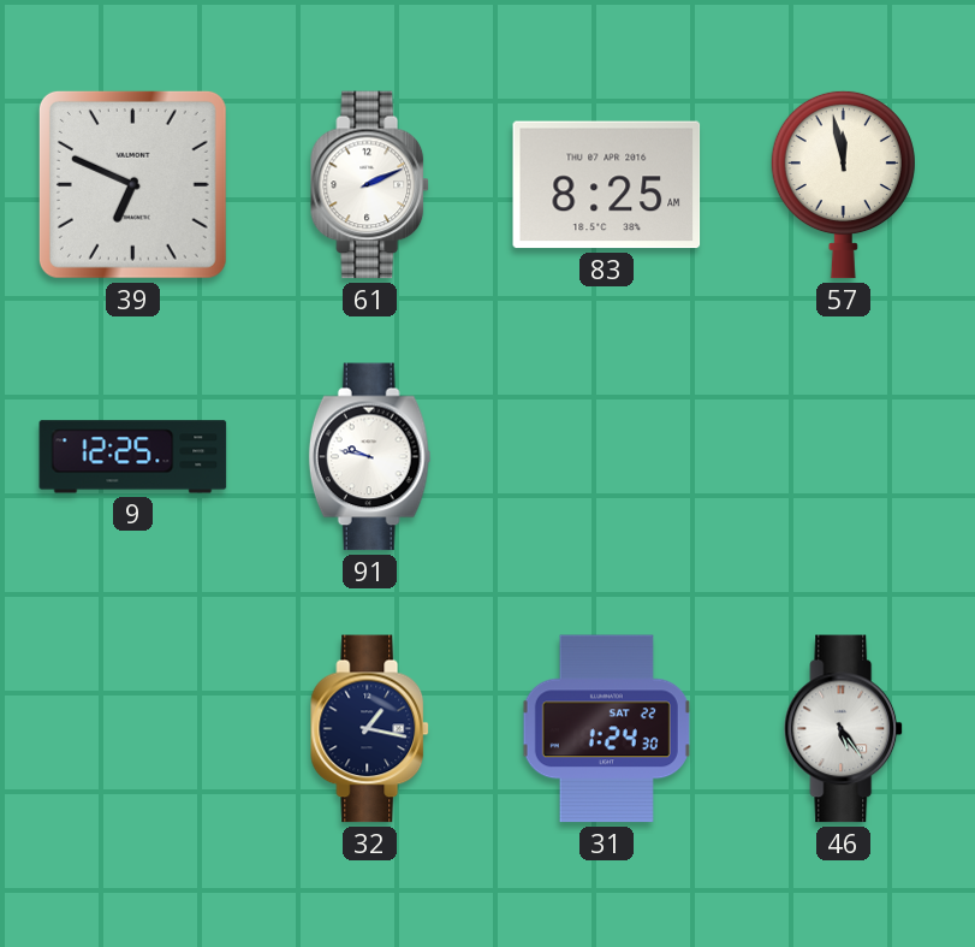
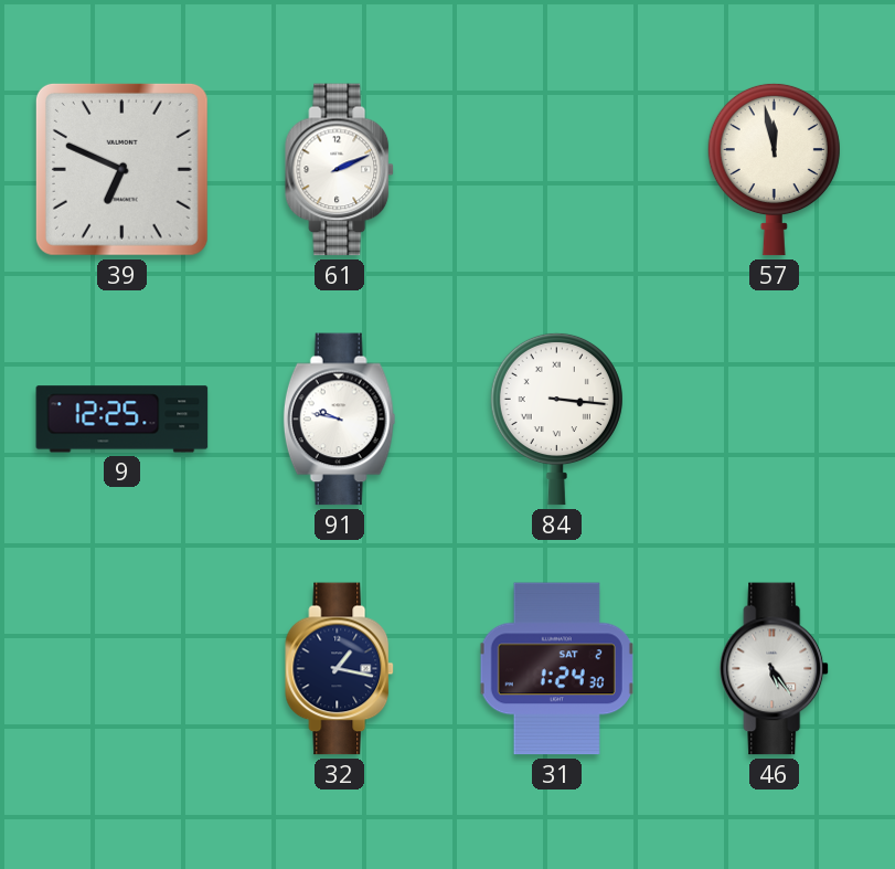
83: 8:25 -> none (607, 185)
84: none -> 3:16 (556, 418)
31 date: SAT 22 -> SAT 2 (556, 669)
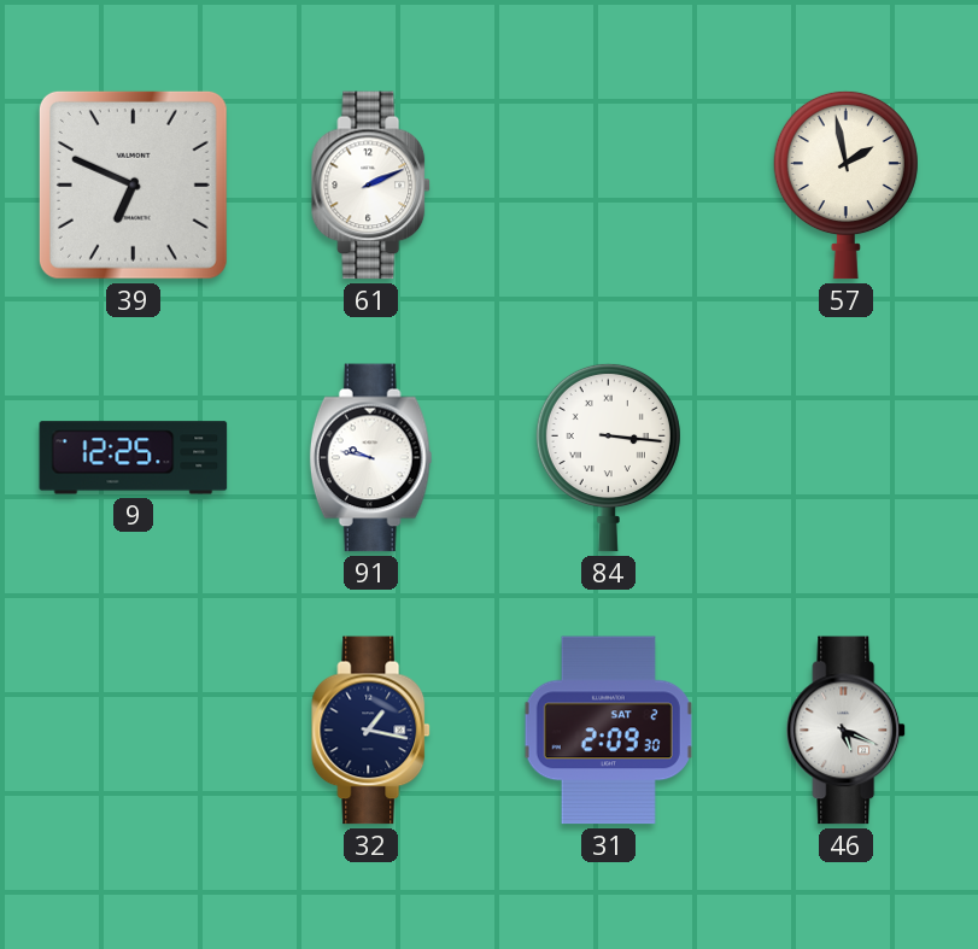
57: 11:58 -> 1:58 (845, 184)
31: 1:24 -> 2:09 (608, 731)
46: 5:24 -> 5:19 (847, 731)
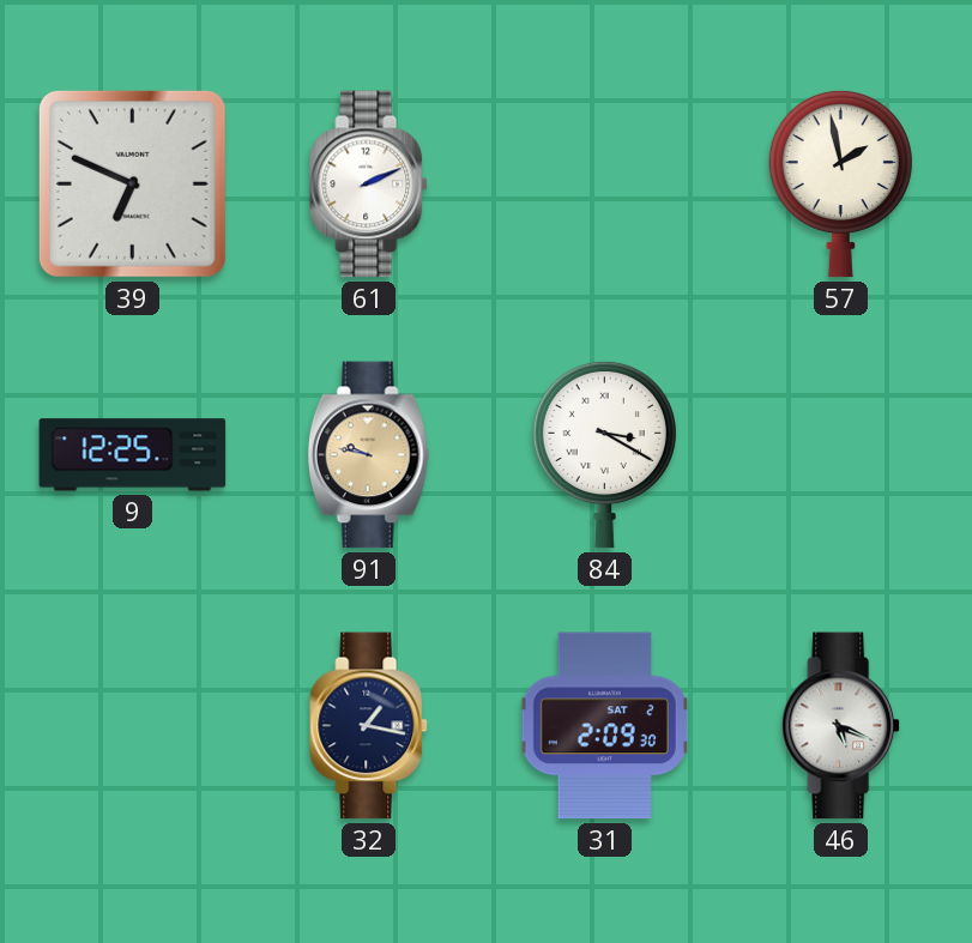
91 dial: white -> champagne (369, 455)
84: 3:16 -> 3:20 (604, 454)
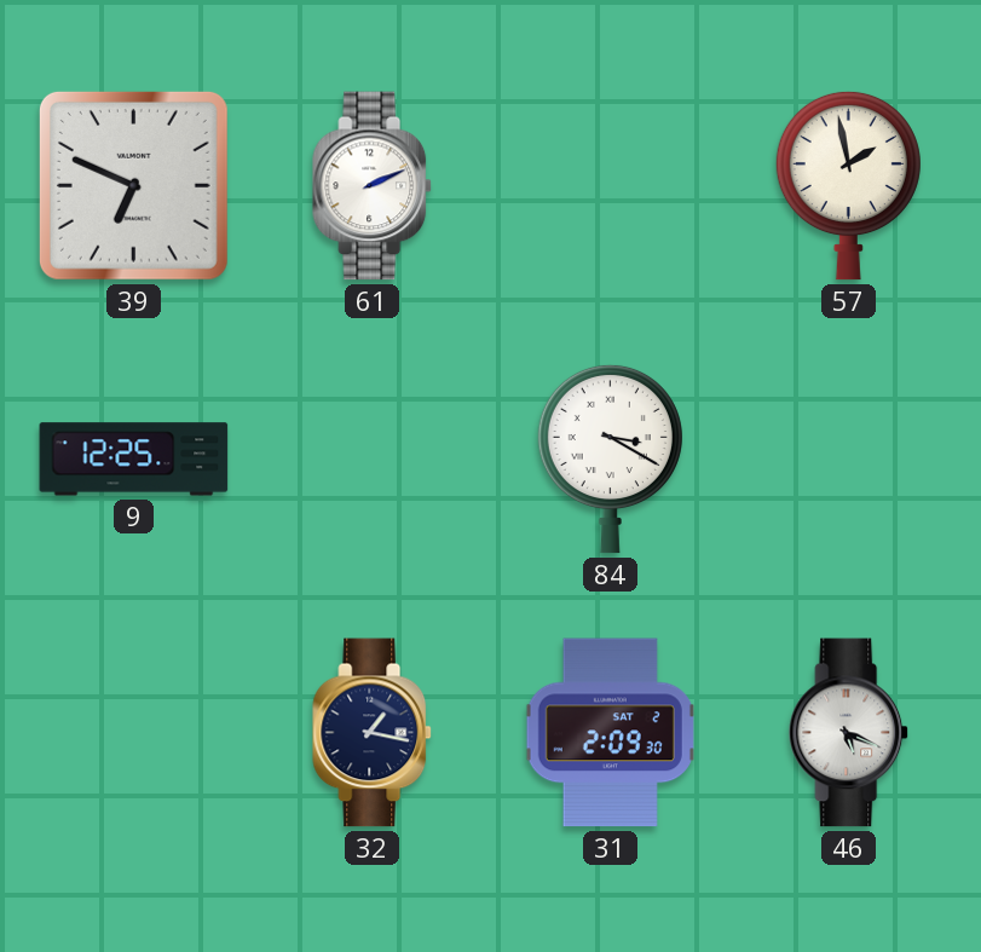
91: 9:47 -> none (369, 455)
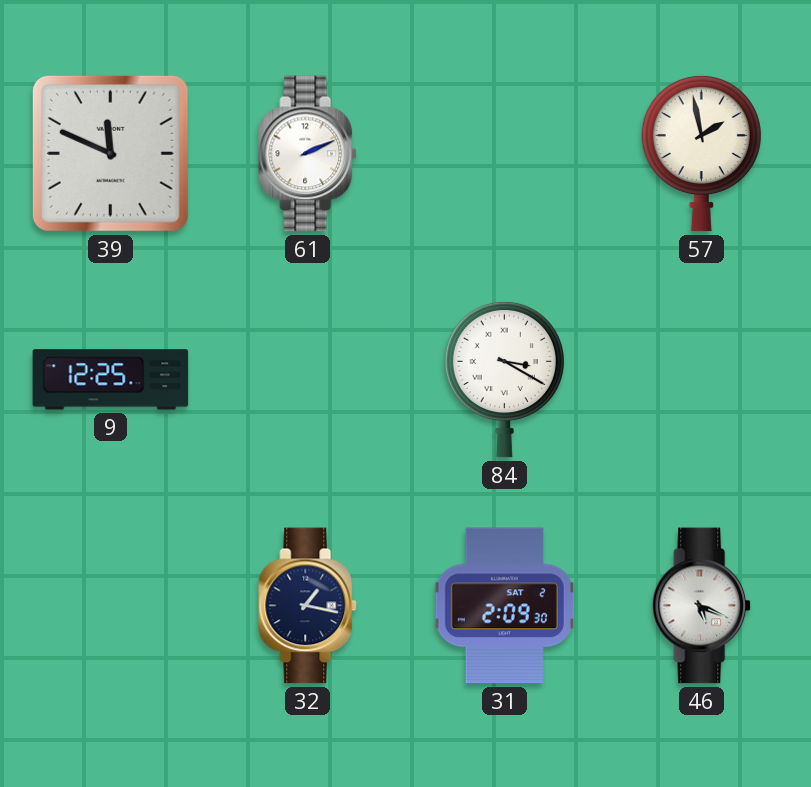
39: 6:49 -> 11:49 (110, 153)
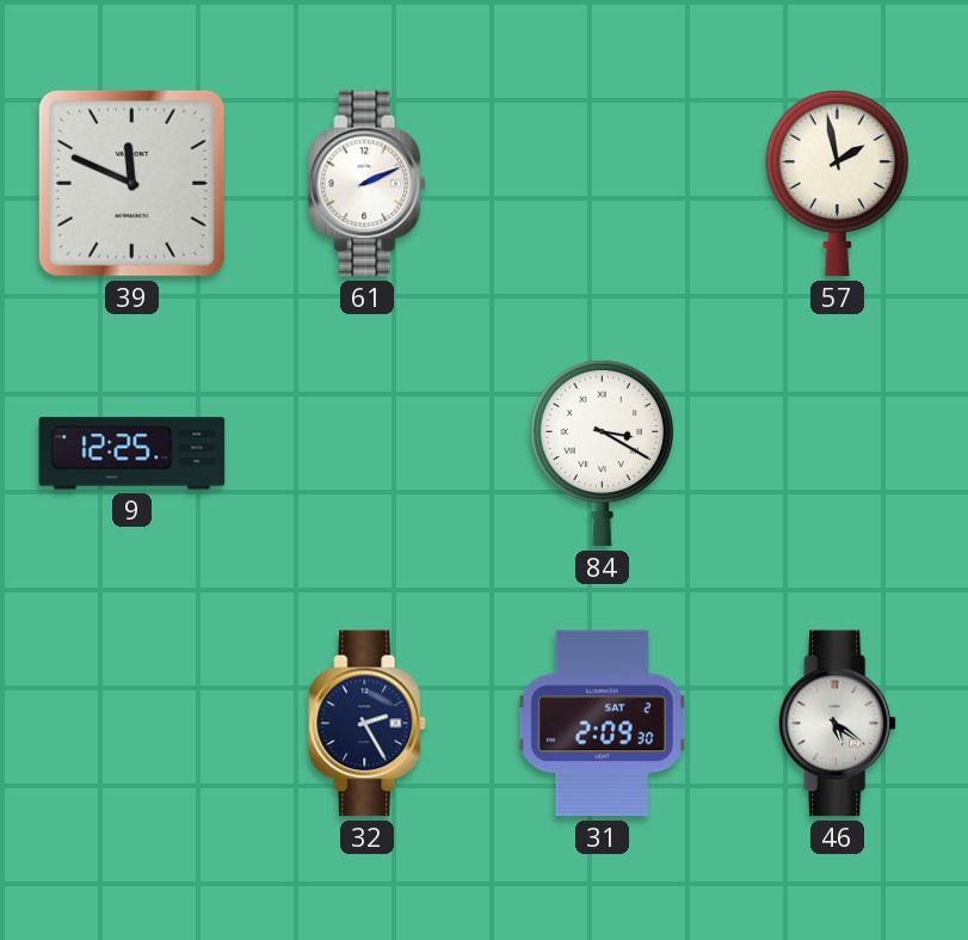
32: 1:17 -> 2:25 (368, 724)
46: 5:19 -> 5:21 (838, 724)
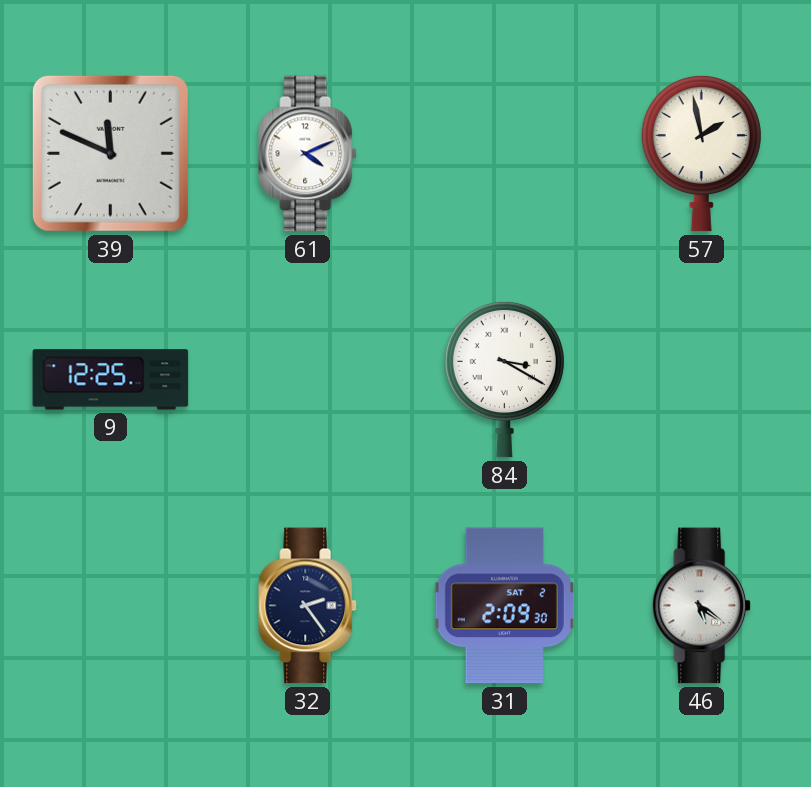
61: 2:11 -> 4:11 (308, 154)
32: 2:25 -> 2:24 (308, 606)
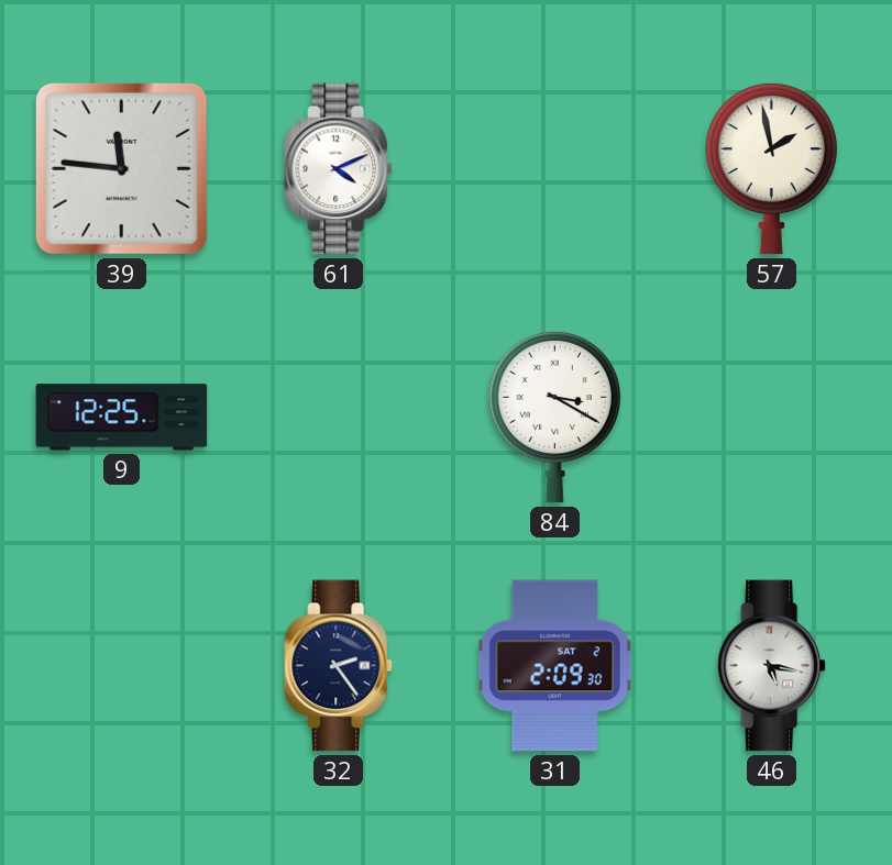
39: 11:49 -> 11:46 (121, 168)
46: 5:21 -> 5:17 (772, 666)
